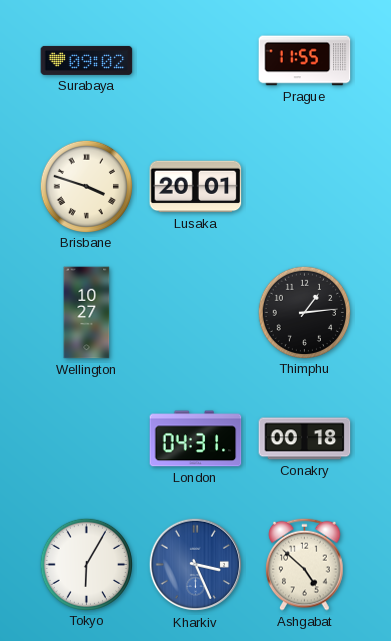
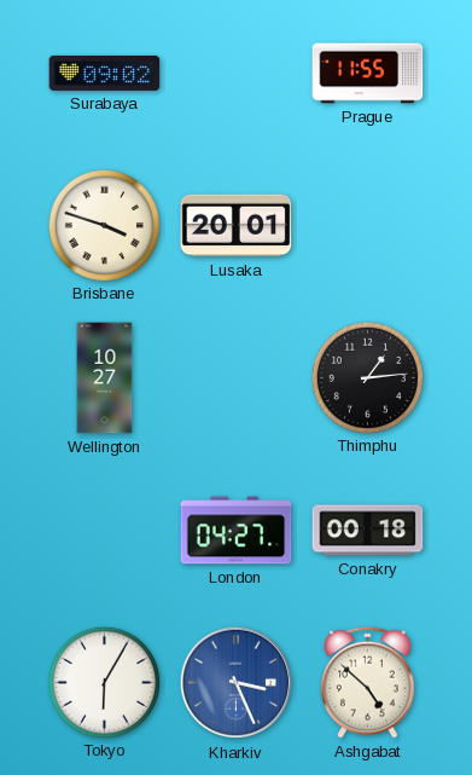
London: 04:31 -> 04:27 (237, 531)
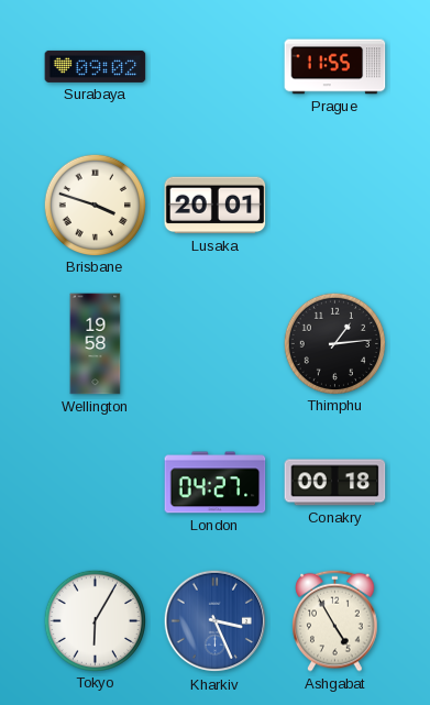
Wellington: 10:27 -> 19:58 (96, 344)
Ashgabat: 4:52 -> 4:55 (335, 620)
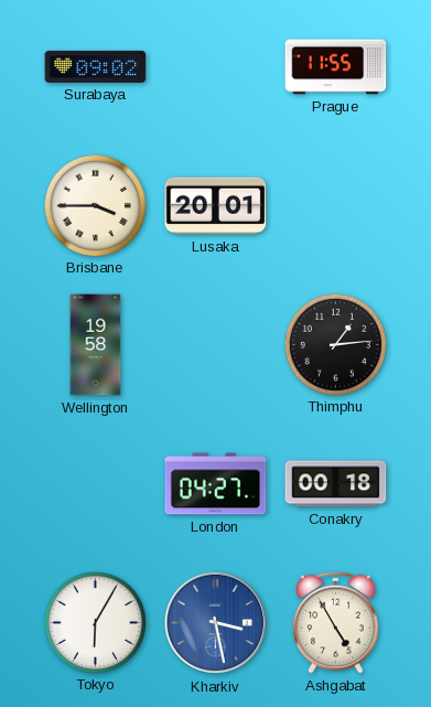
Brisbane: 3:48 -> 3:45 (95, 205)
Kharkiv: 3:26 -> 3:28 (216, 623)
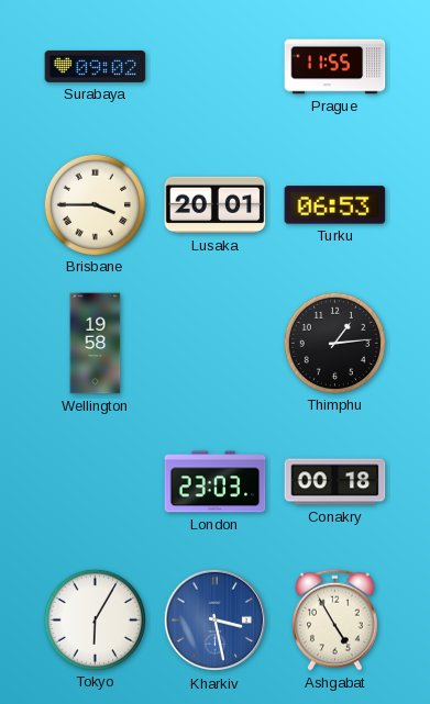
Turku: none -> 06:53 (335, 205)
London: 04:27 -> 23:03 (216, 482)
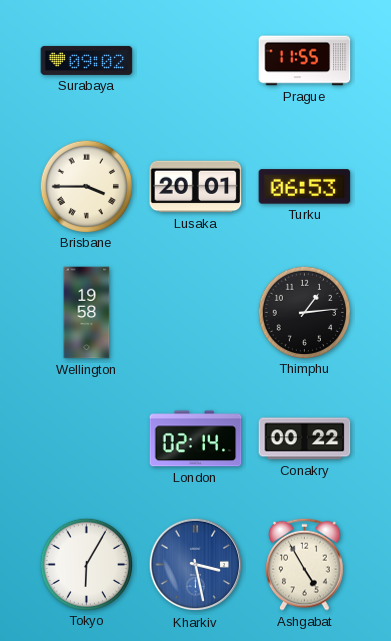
London: 23:03 -> 02:14 (196, 439)
Conakry: 00:18 -> 00:22 (305, 439)
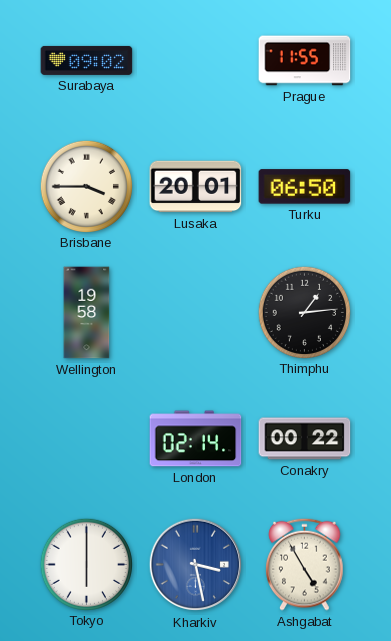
Turku: 06:53 -> 06:50 (305, 187)
Tokyo: 6:05 -> 6:00 (86, 564)
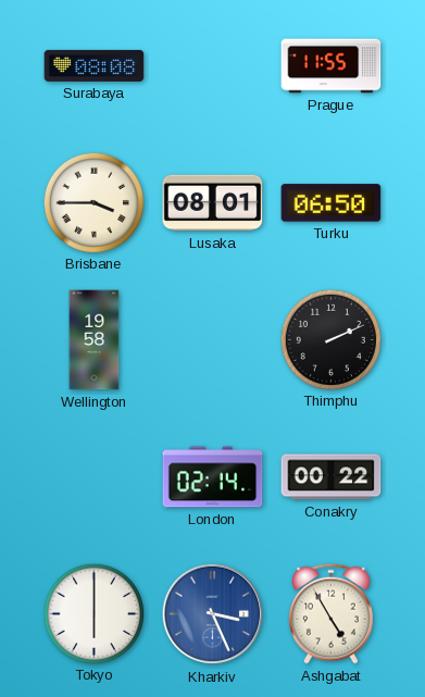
Surabaya: 09:02 -> 08:08 (95, 65)
Lusaka: 20:01 -> 08:01 (213, 203)
Thimphu: 1:14 -> 2:11 (330, 339)
Kharkiv: 3:28 -> 3:26 (213, 614)
